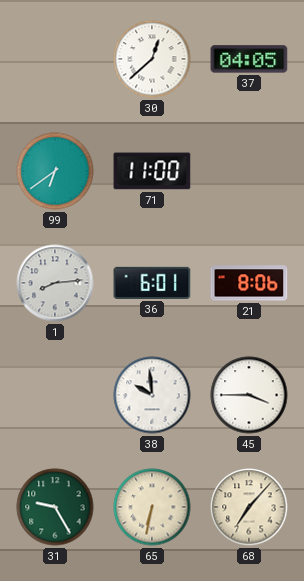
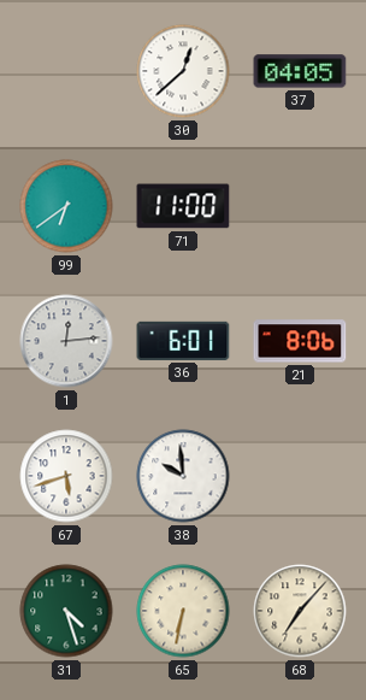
1: 8:14 -> 12:14 (66, 341)
67: none -> 5:42 (66, 476)
45: 3:45 -> none (249, 395)
31: 9:25 -> 4:27 (66, 611)
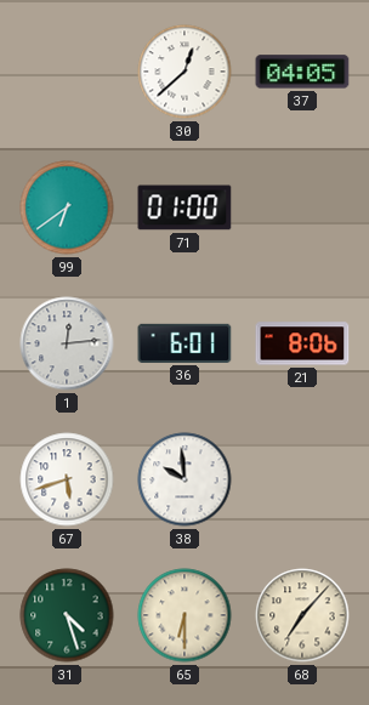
71: 11:00 -> 01:00 (184, 207)
65: 6:32 -> 6:30 (184, 615)
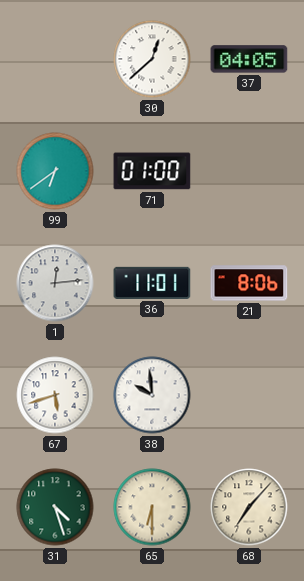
36: 6:01 -> 11:01 (152, 283)
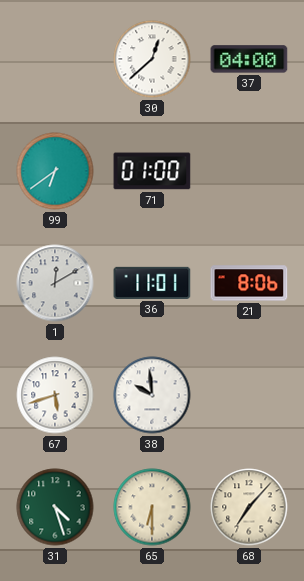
37: 04:05 -> 04:00 (249, 59)
1: 12:14 -> 12:10 (55, 283)
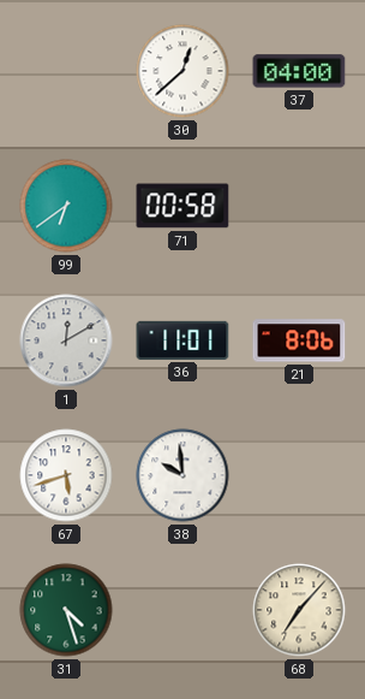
71: 01:00 -> 00:58 (182, 206)
65: 6:30 -> none (152, 507)
